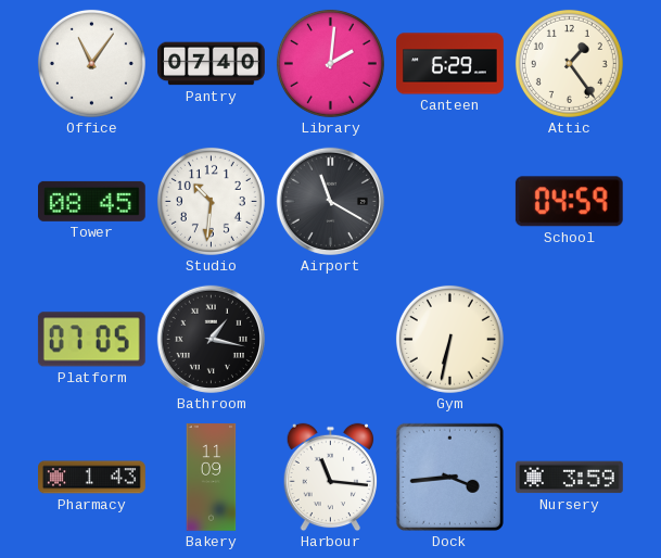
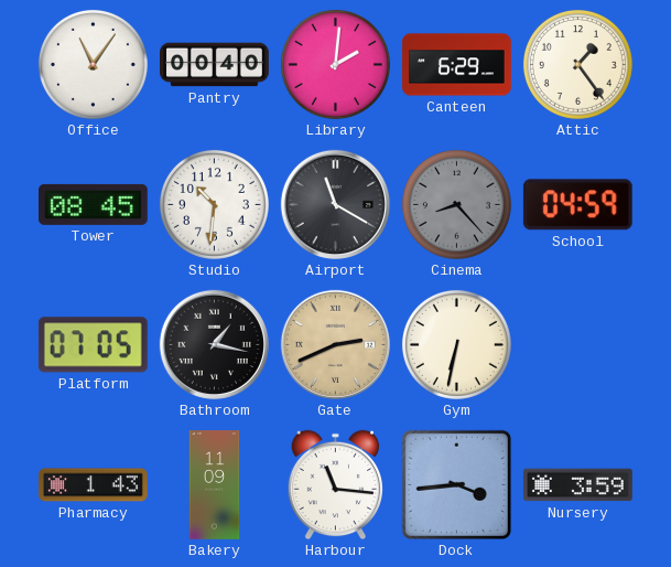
Pantry: 07:40 -> 00:40 (215, 65)
Cinema: none -> 8:23 (456, 204)
Gate: none -> 2:41 (335, 344)
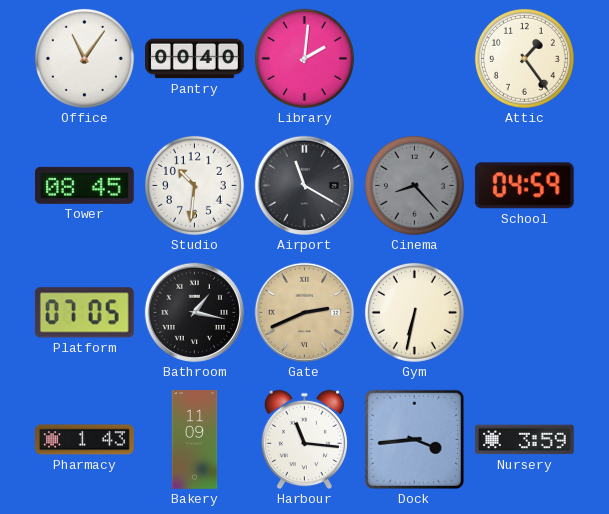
Canteen: 6:29 -> none (457, 65)
